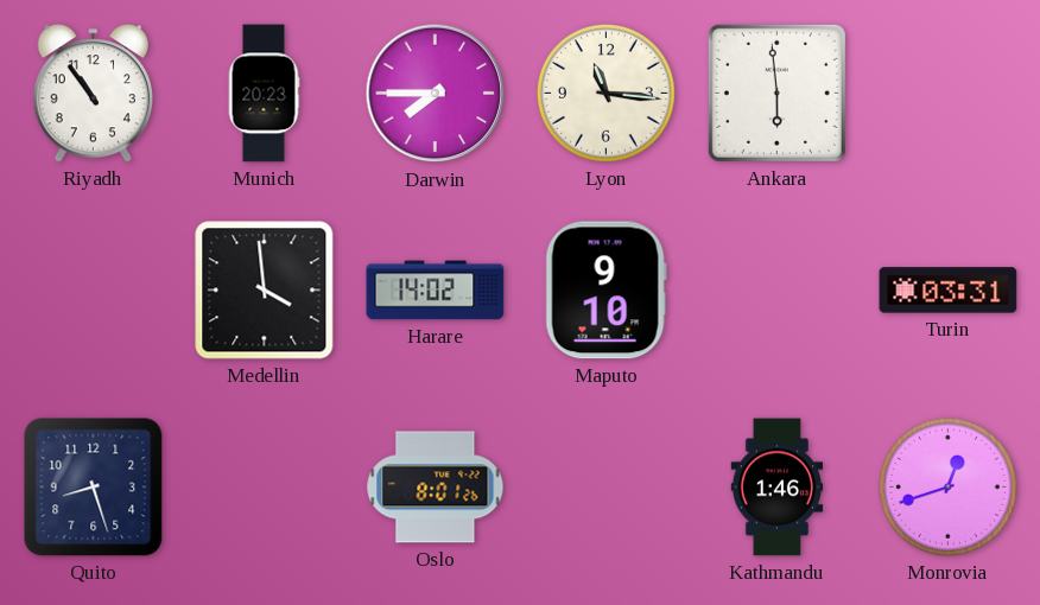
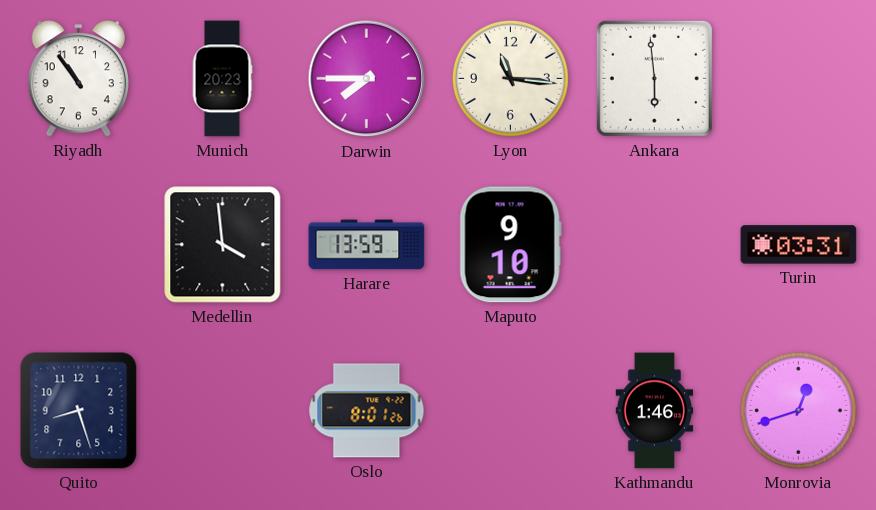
Harare: 14:02 -> 13:59 (367, 245)
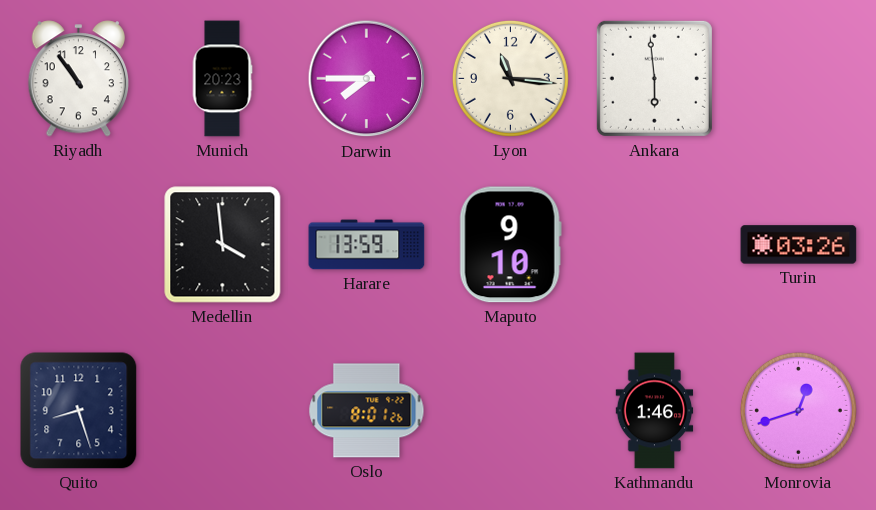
Turin: 03:31 -> 03:26 (799, 245)
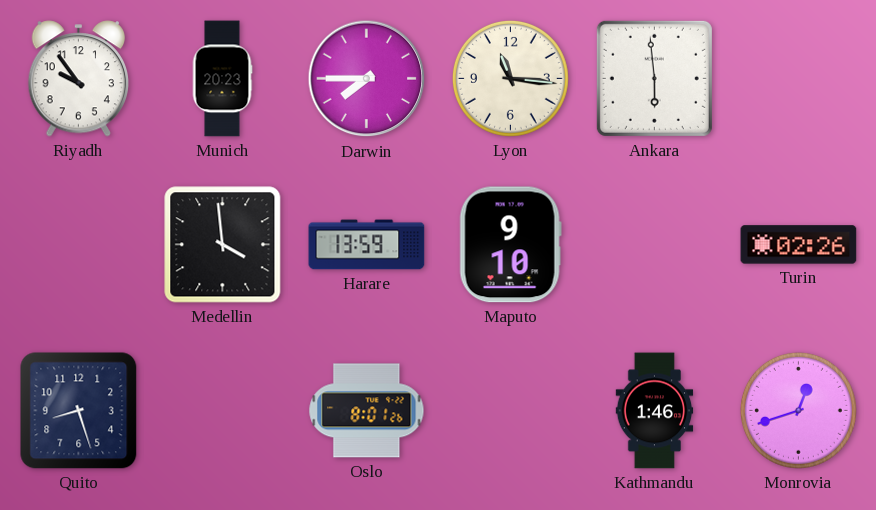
Riyadh: 10:54 -> 9:54 (78, 79)
Turin: 03:26 -> 02:26 (799, 245)
